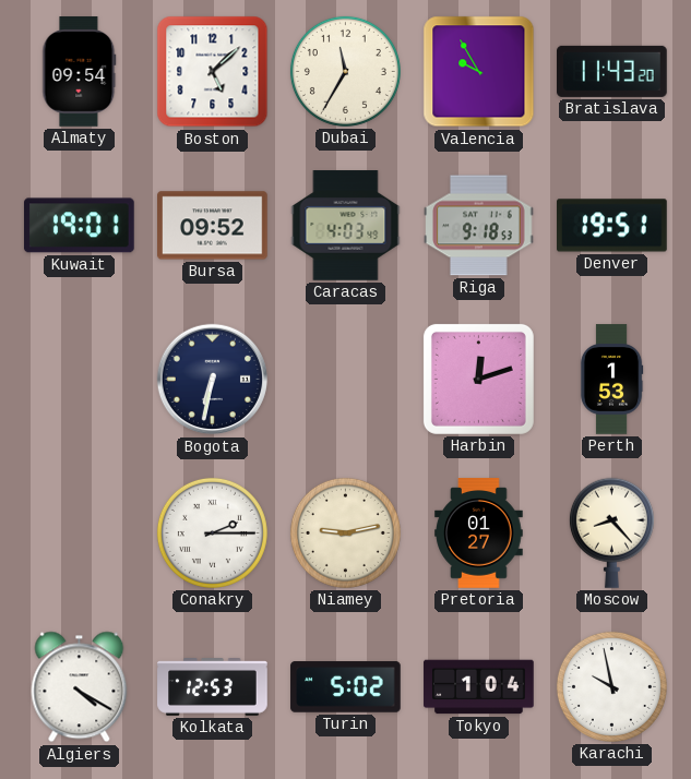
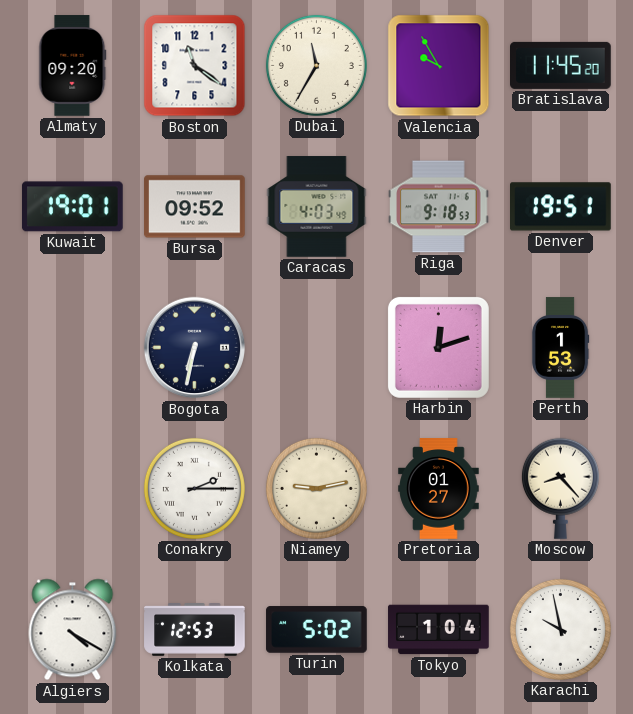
Almaty: 09:54 -> 09:20 (73, 66)
Boston: 5:08 -> 11:21 (195, 66)
Bratislava: 11:43 -> 11:45 (561, 65)
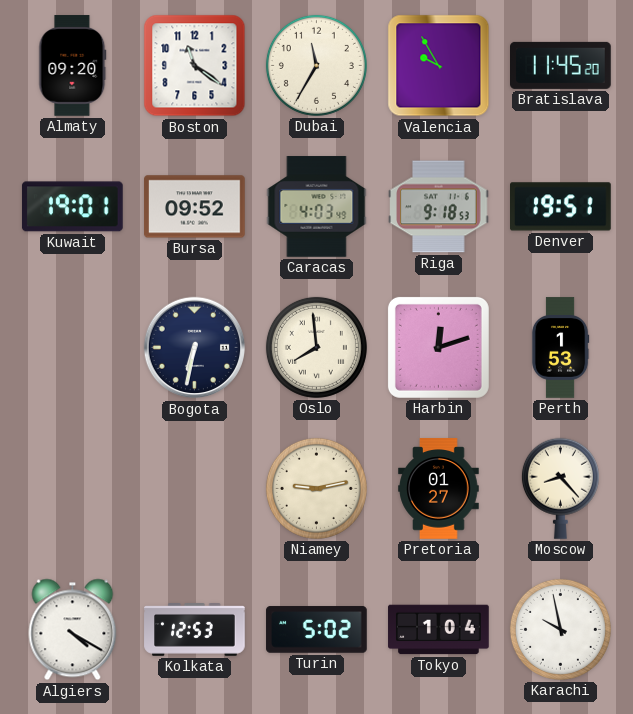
Oslo: none -> 7:59 (316, 347)
Conakry: 2:15 -> none (194, 488)
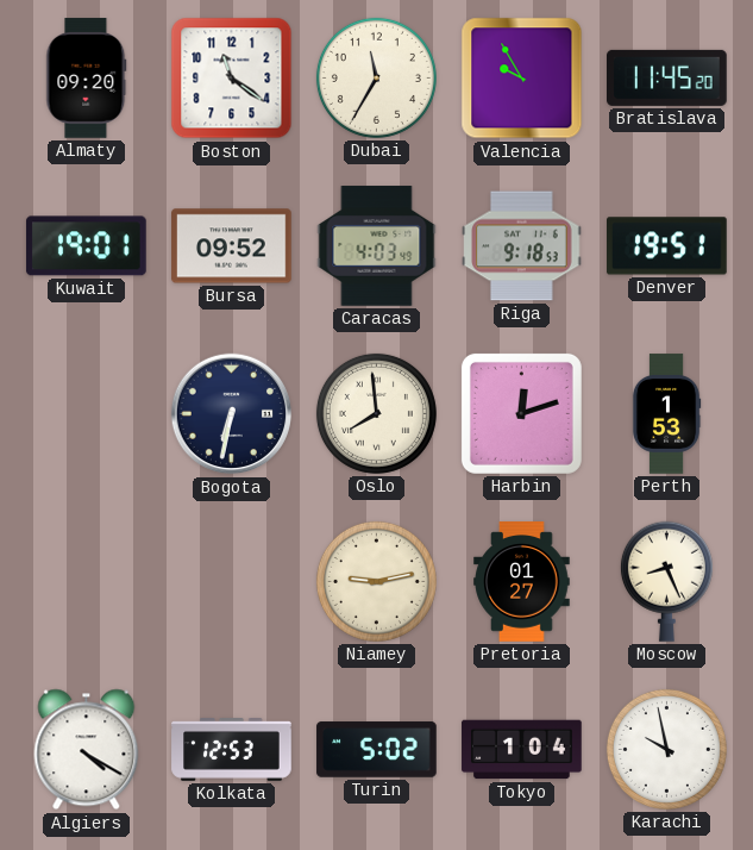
Moscow: 8:23 -> 8:26 (666, 581)
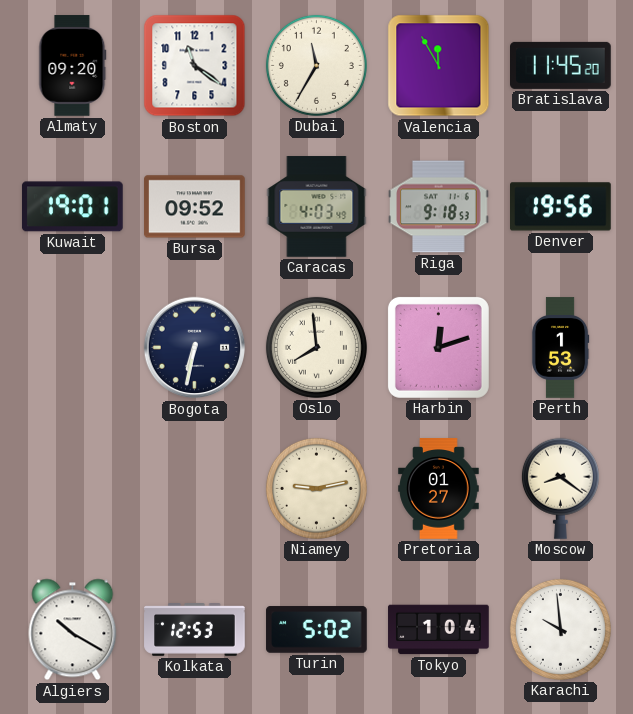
Valencia: 9:55 -> 11:55 (439, 66)
Denver: 19:51 -> 19:56 (561, 207)
Moscow: 8:26 -> 8:21 (560, 488)
Algiers: 4:20 -> 10:20 (73, 630)
Karachi: 9:58 -> 9:59 (560, 629)
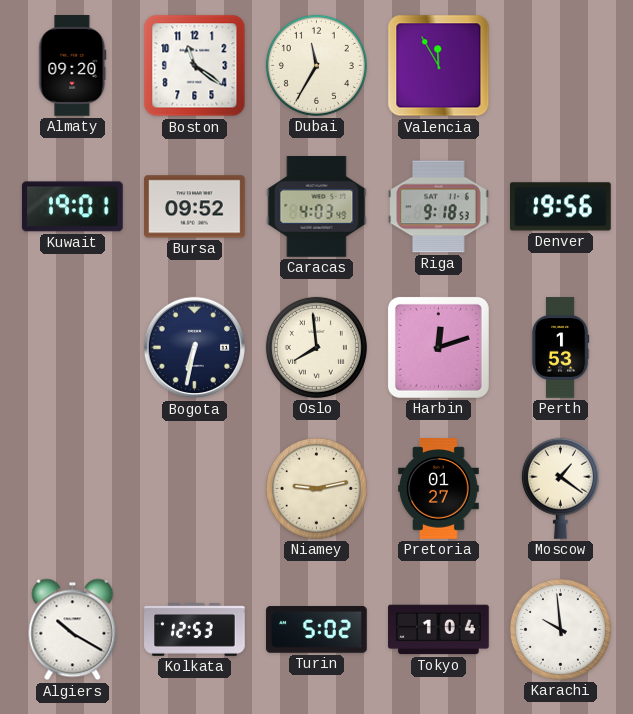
Bratislava: 11:45 -> none (561, 65)
Moscow: 8:21 -> 1:21 (560, 488)
